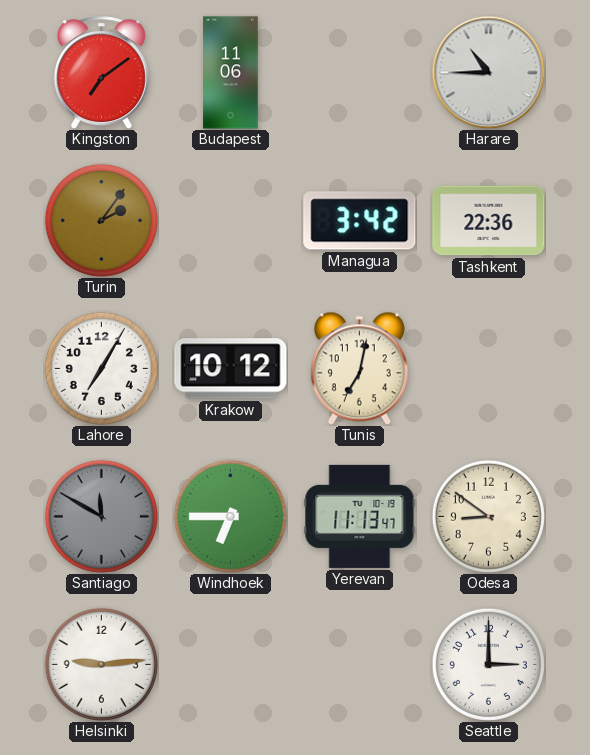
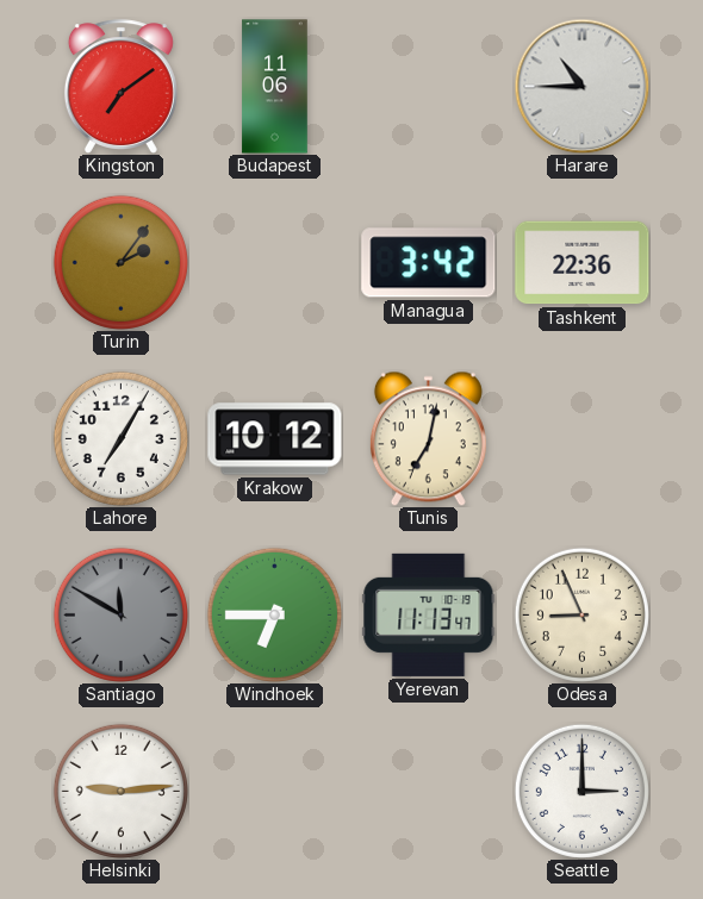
Odesa: 8:51 -> 8:56 (581, 614)
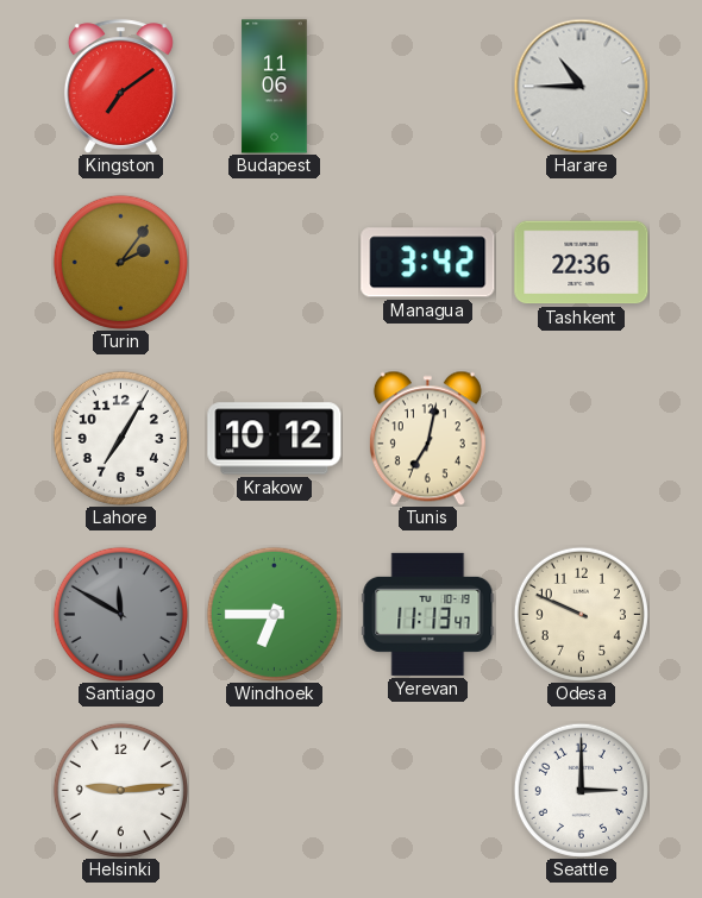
Odesa: 8:56 -> 9:49 (581, 614)
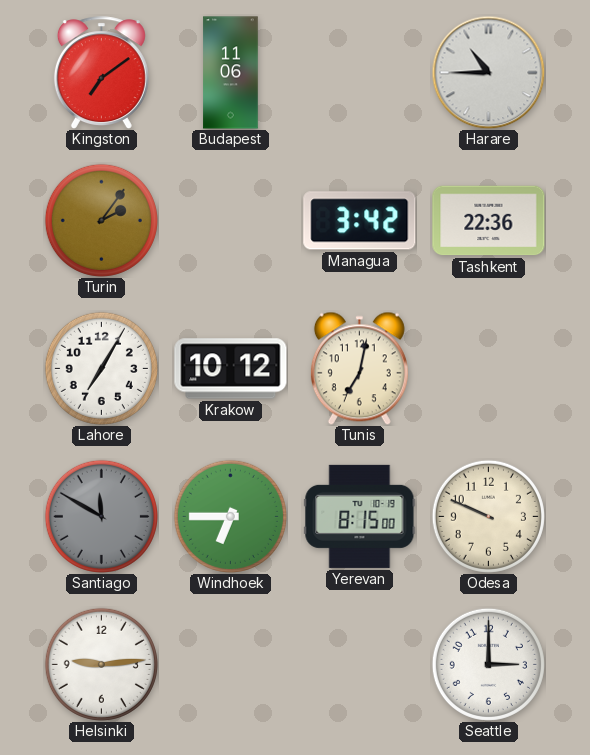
Yerevan: 11:13 -> 8:15 (360, 516)
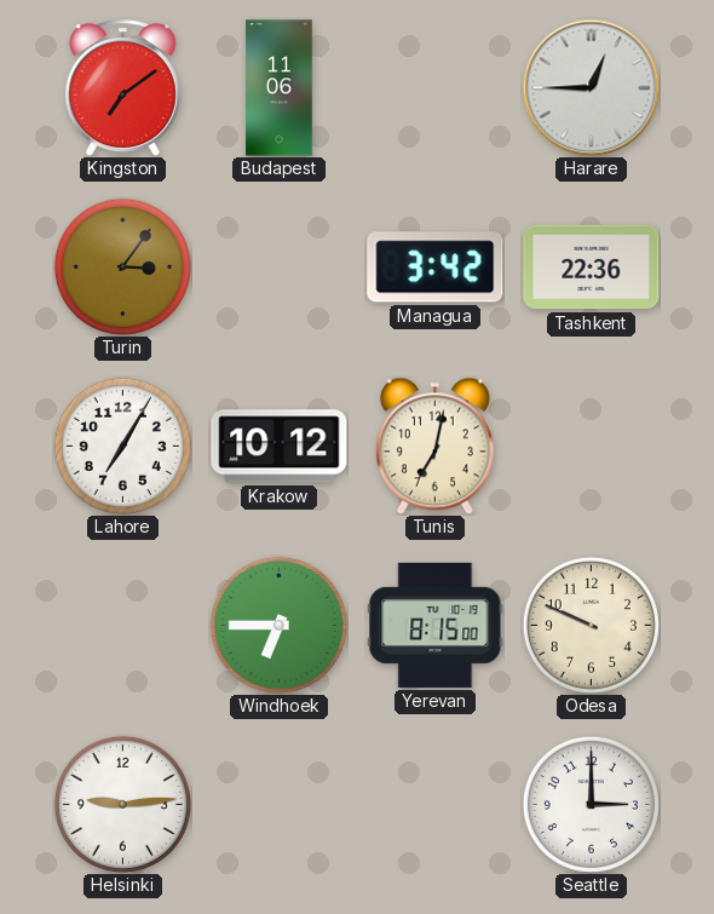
Harare: 10:45 -> 12:45 (591, 87)
Turin: 2:06 -> 3:06 (122, 266)
Santiago: 11:50 -> none (101, 516)
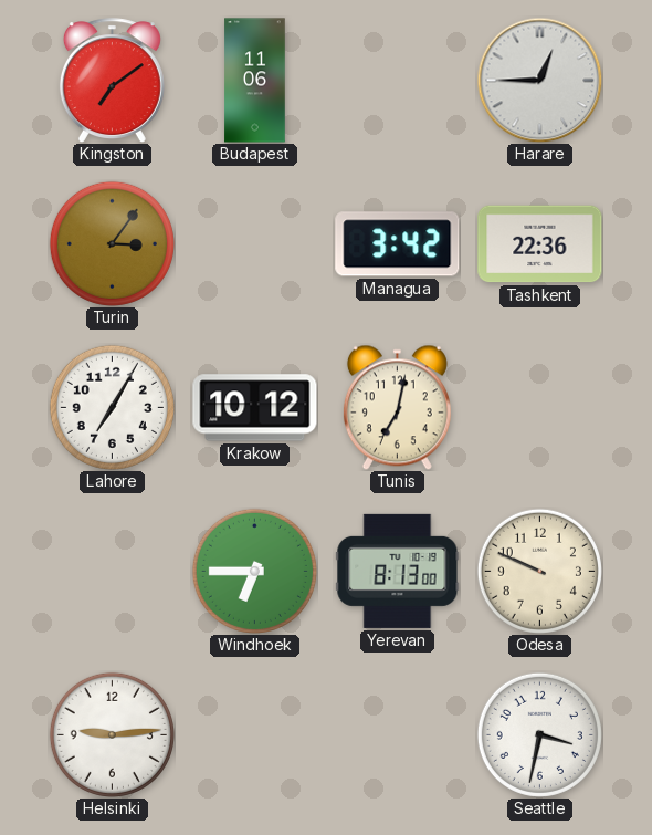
Yerevan: 8:15 -> 8:13 (398, 571)
Seattle: 3:00 -> 3:32 (539, 734)
